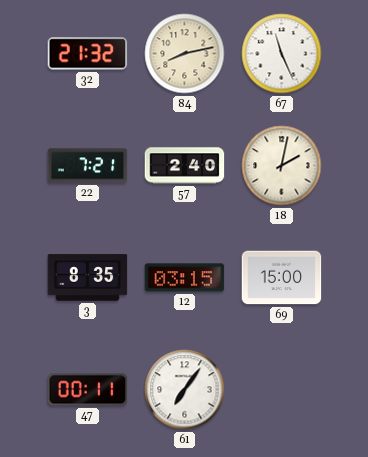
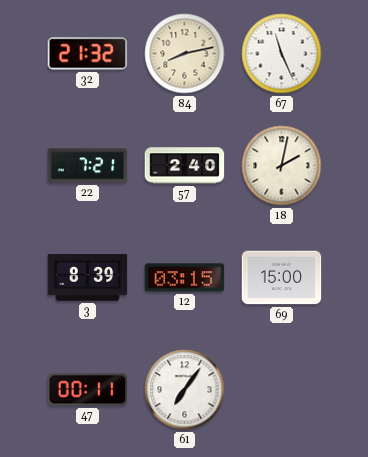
3: 8:35 -> 8:39 (88, 278)
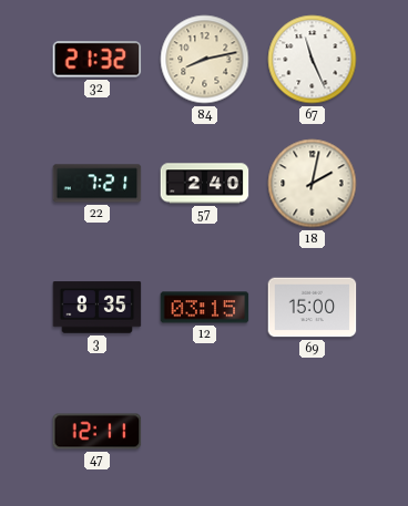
3: 8:39 -> 8:35 (98, 308)
47: 00:11 -> 12:11 (98, 432)
61: 7:06 -> none (185, 390)
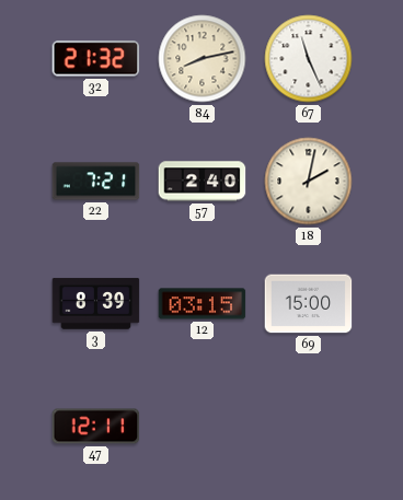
3: 8:35 -> 8:39 (96, 304)
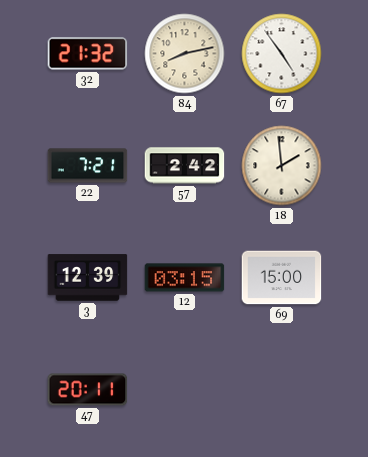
67: 11:26 -> 4:54 (282, 54)
57: 2:40 -> 2:42 (185, 166)
18: 2:02 -> 1:59 (282, 166)
3: 8:39 -> 12:39 (88, 278)
47: 12:11 -> 20:11 (88, 390)
